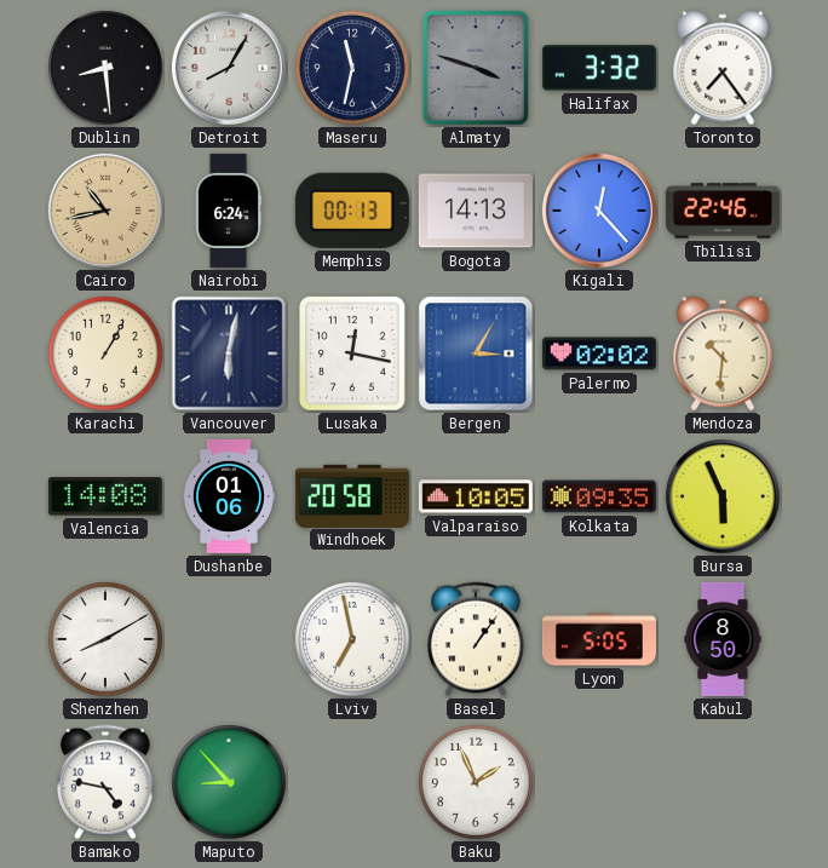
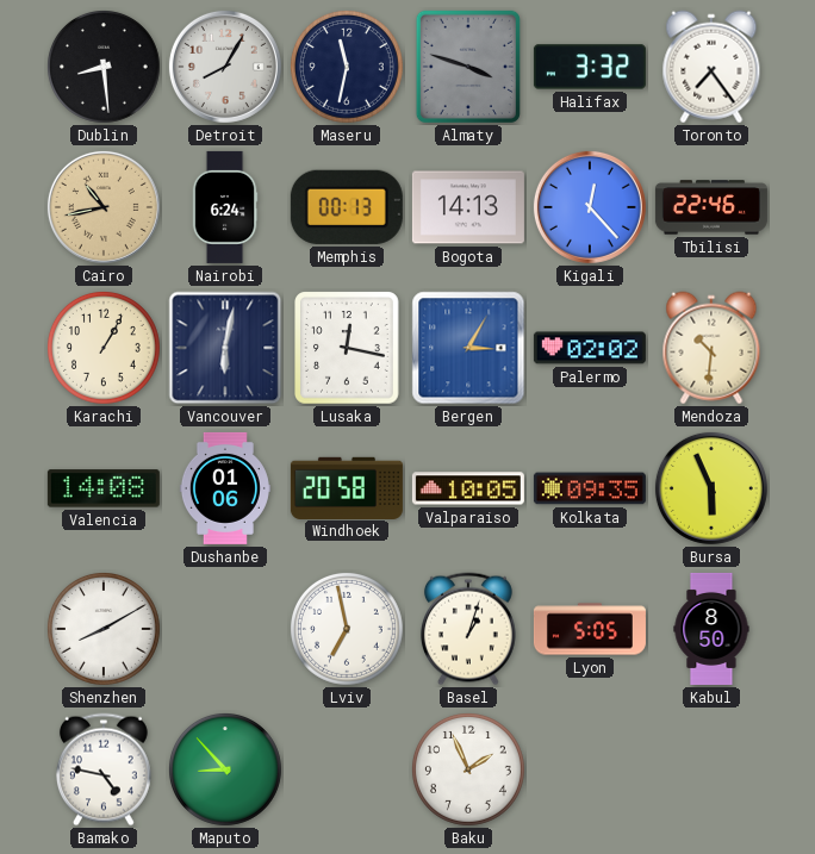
Basel: 1:06 -> 1:03 (468, 629)
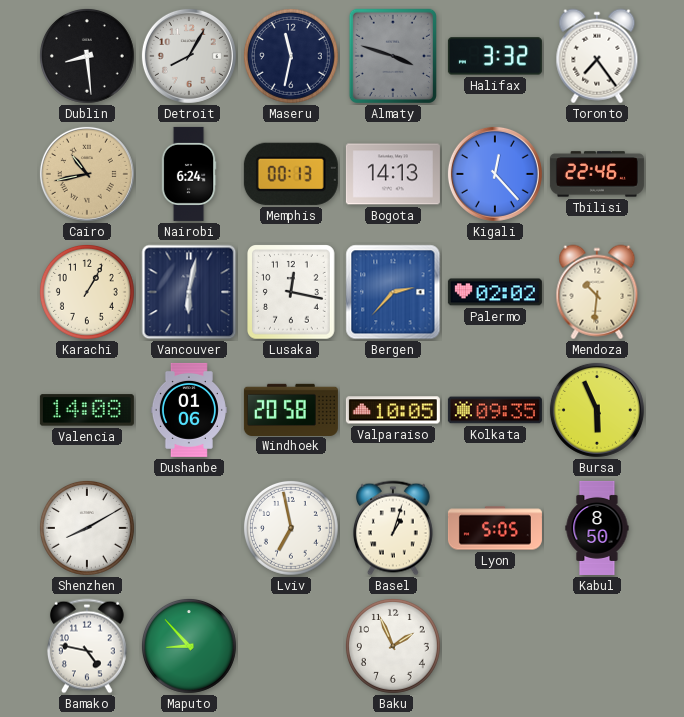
Bergen: 3:05 -> 2:37 (393, 292)
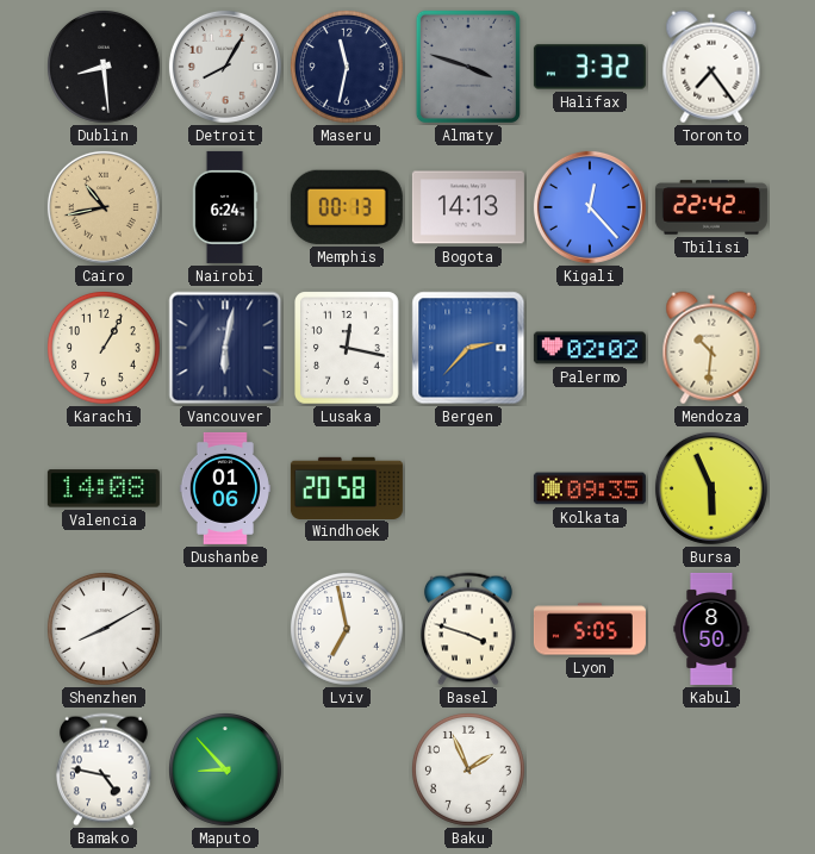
Tbilisi: 22:46 -> 22:42 (711, 207)
Valparaiso: 10:05 -> none (393, 410)
Basel: 1:03 -> 3:48 (468, 629)
